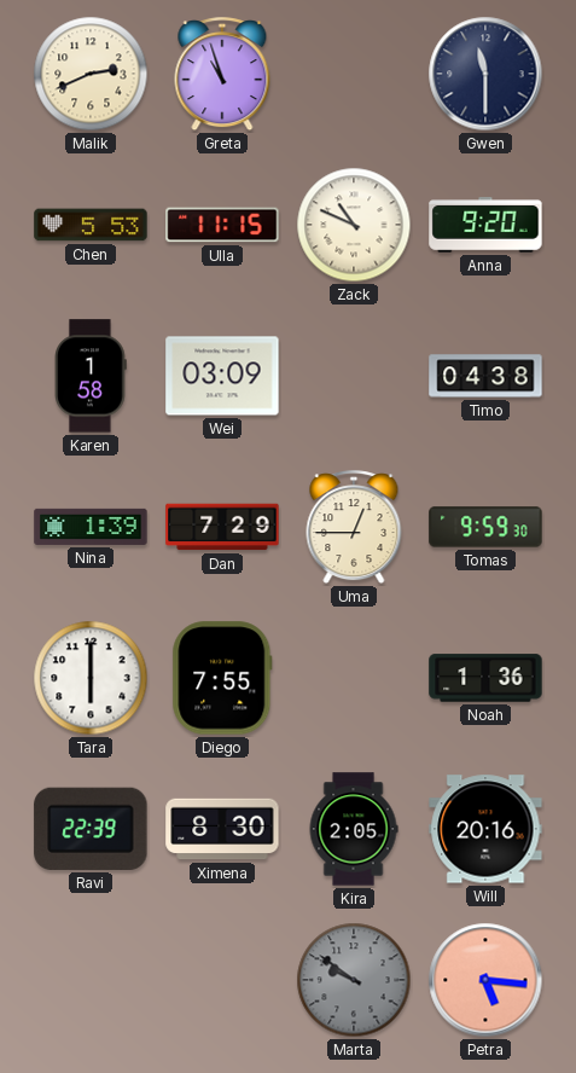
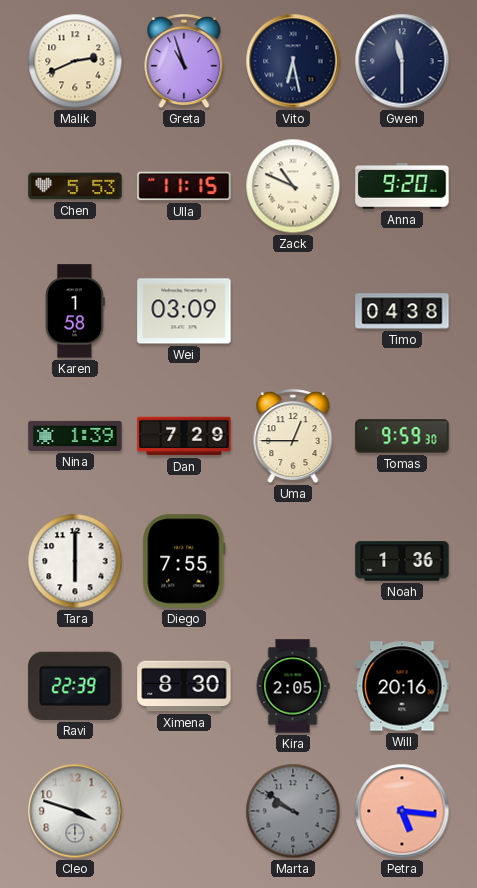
Vito: none -> 6:28 (293, 61)
Cleo: none -> 3:48 (75, 811)
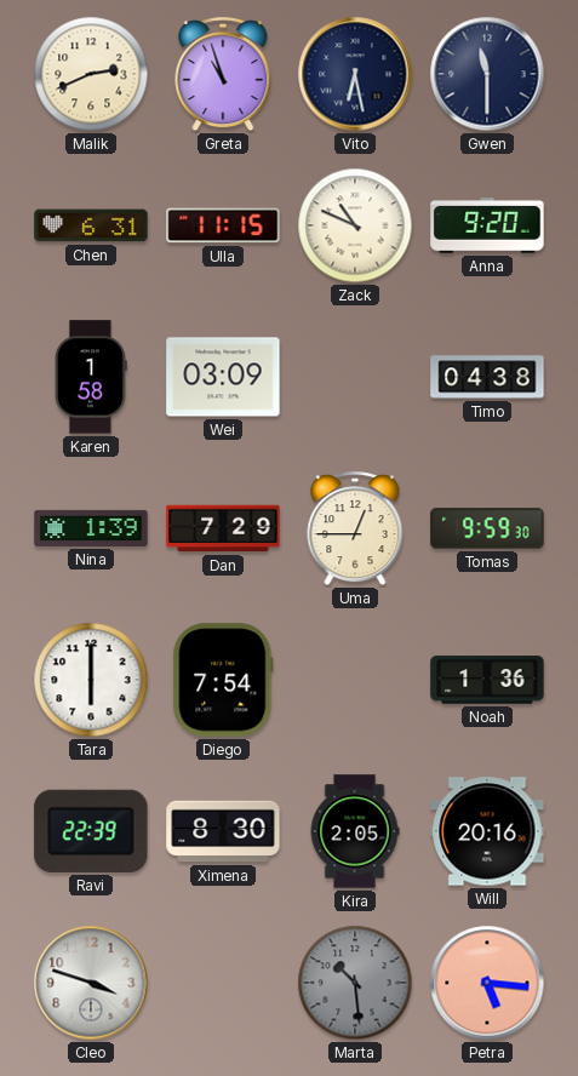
Chen: 5:53 -> 6:31 (91, 225)
Diego: 7:55 -> 7:54 (223, 680)
Marta: 9:51 -> 10:29 (355, 983)
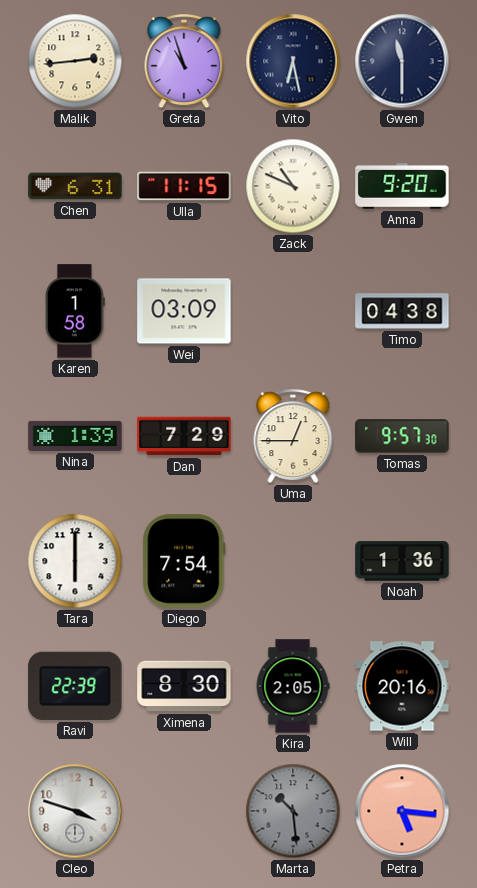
Malik: 2:41 -> 2:44 (75, 61)
Tomas: 9:59 -> 9:57 (402, 436)
